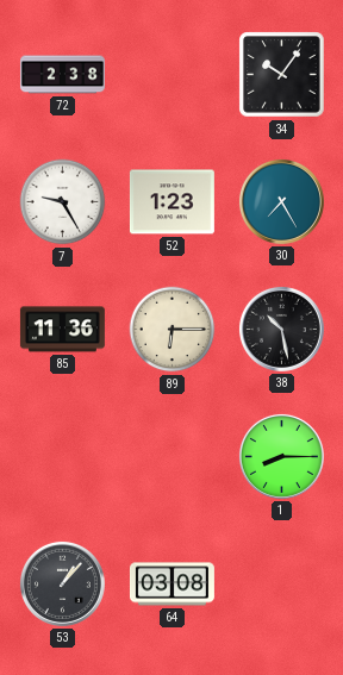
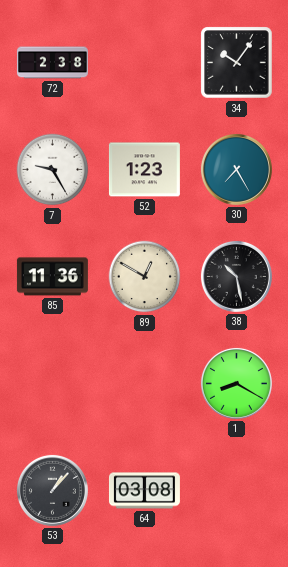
89: 6:15 -> 12:50 (145, 277)
1: 8:15 -> 8:20 (236, 383)
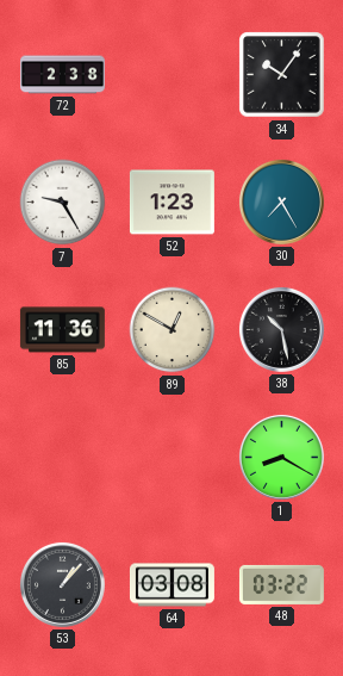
48: none -> 03:22 (281, 584)
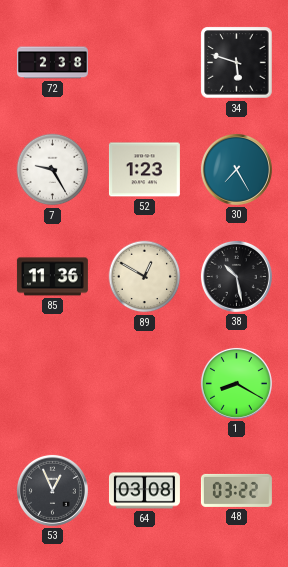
34: 10:06 -> 5:48 (237, 63)
53: 1:07 -> 12:56 (52, 490)
